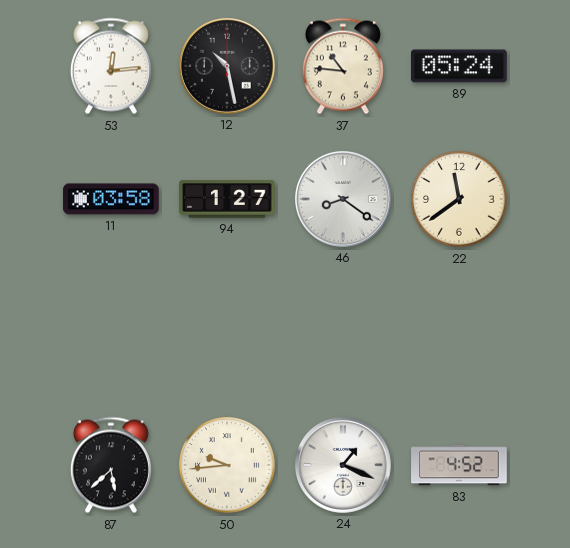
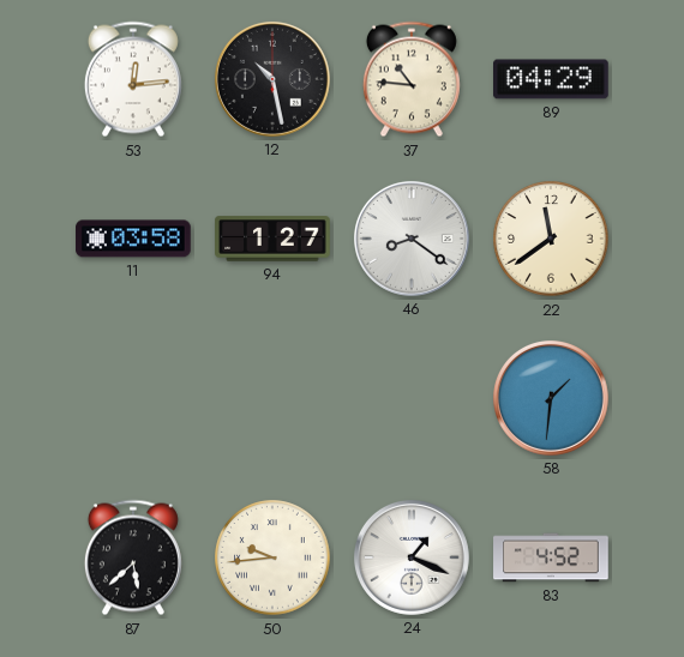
89: 05:24 -> 04:29 (552, 79)
58: none -> 1:31 (551, 398)
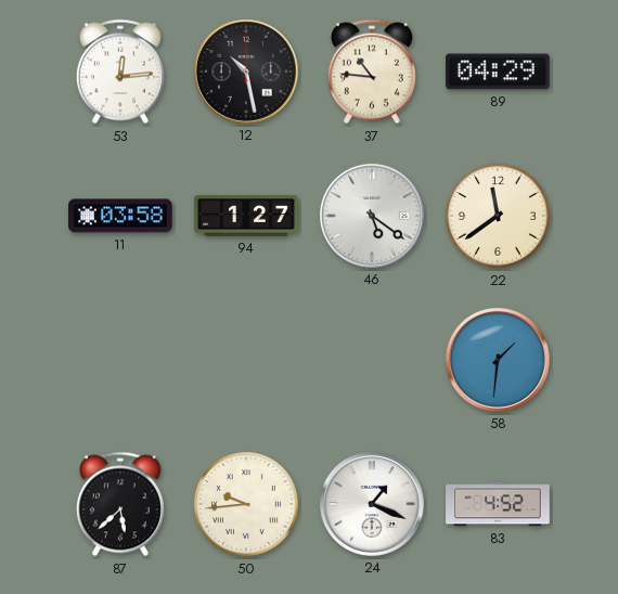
46: 8:21 -> 5:21 (372, 216)
